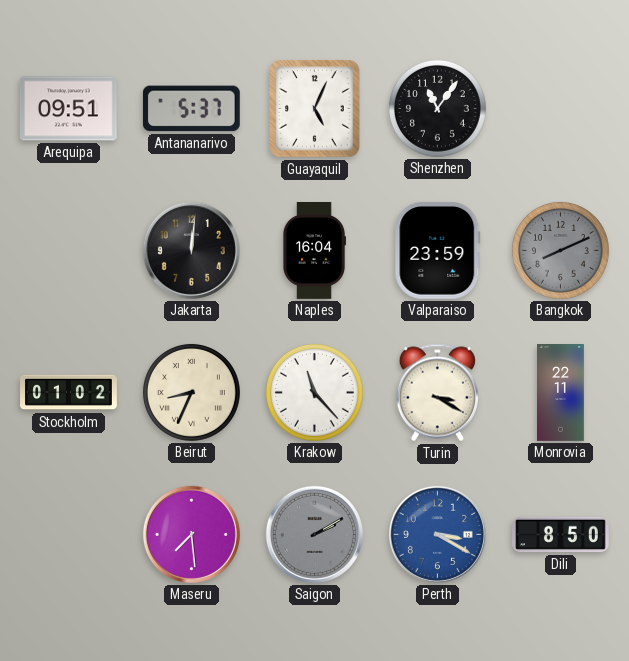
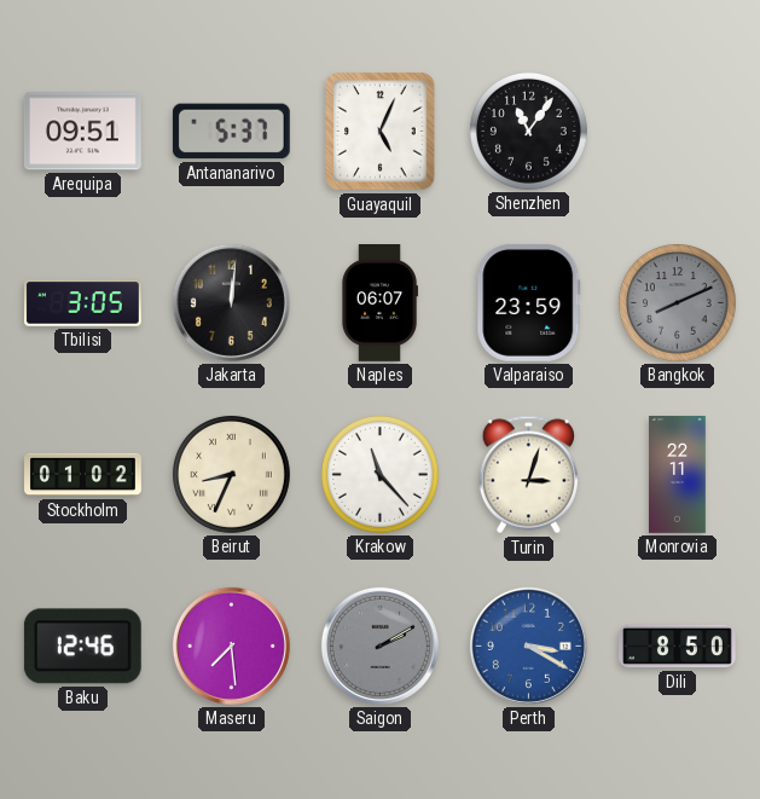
Tbilisi: none -> 3:05 (83, 303)
Naples: 16:04 -> 06:07 (378, 303)
Turin: 3:20 -> 3:03 (528, 475)
Baku: none -> 12:46 (82, 647)
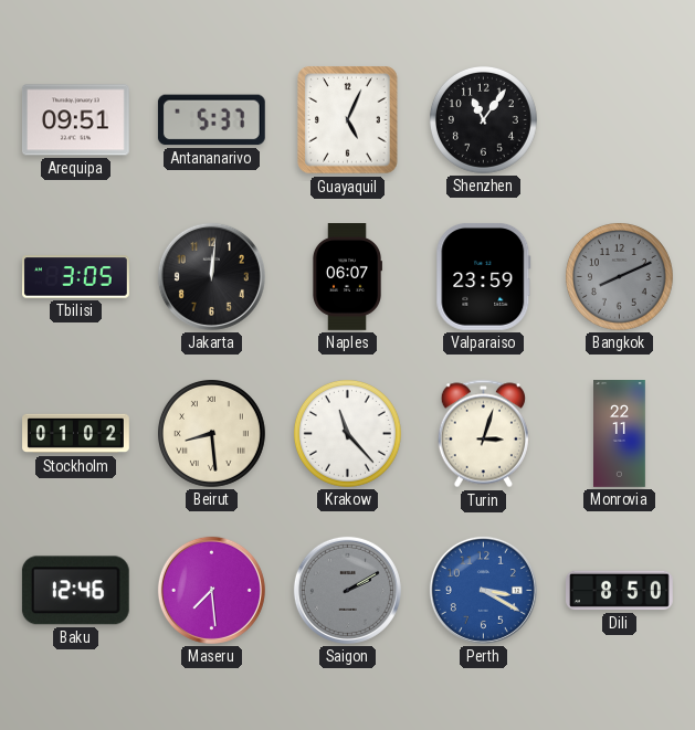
Beirut: 8:34 -> 8:29 (211, 433)
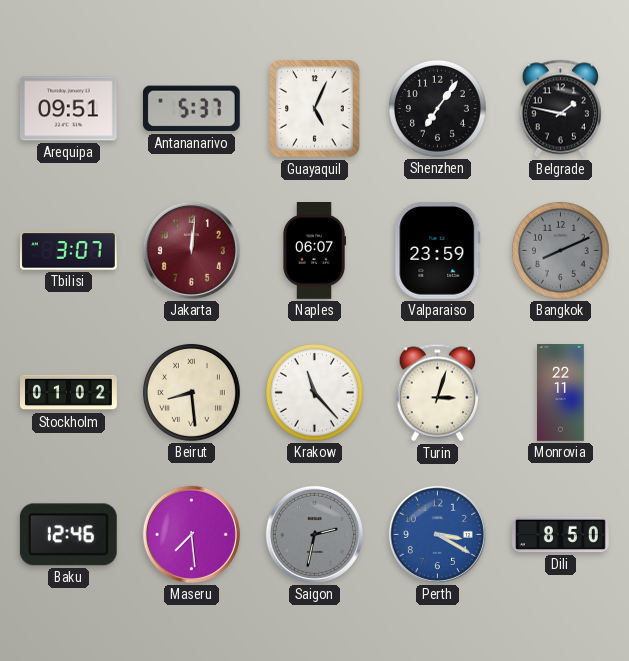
Shenzhen: 11:06 -> 7:06 (437, 108)
Belgrade: none -> 1:47 (560, 109)
Tbilisi: 3:05 -> 3:07 (69, 251)
Jakarta dial: black -> burgundy (191, 250)
Saigon: 2:10 -> 2:32 (314, 534)
